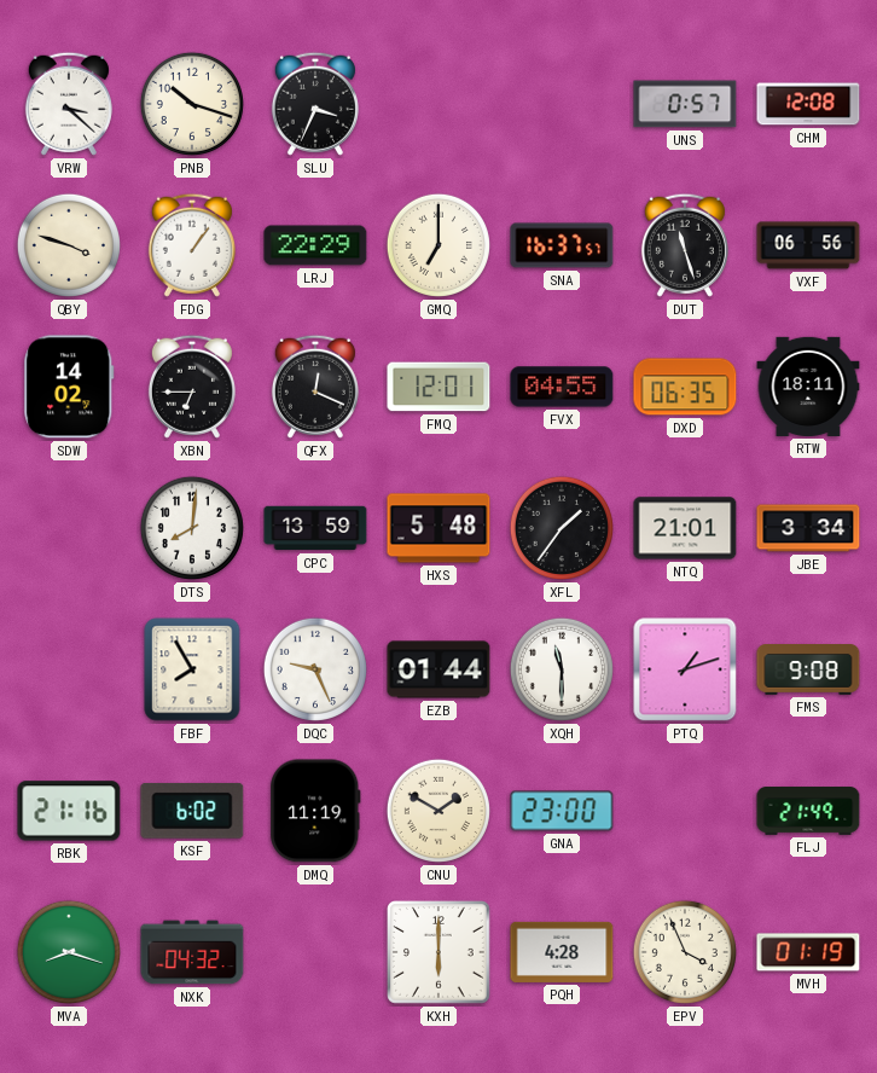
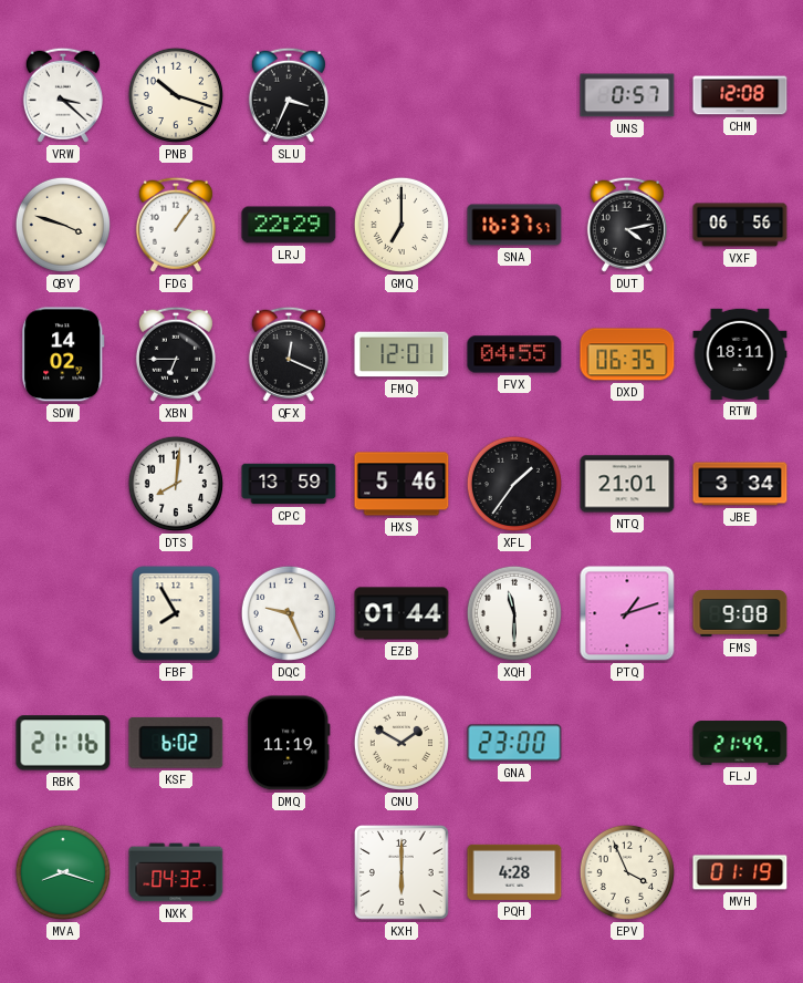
DUT: 11:27 -> 4:13 (627, 225)
HXS: 5:48 -> 5:46 (401, 484)
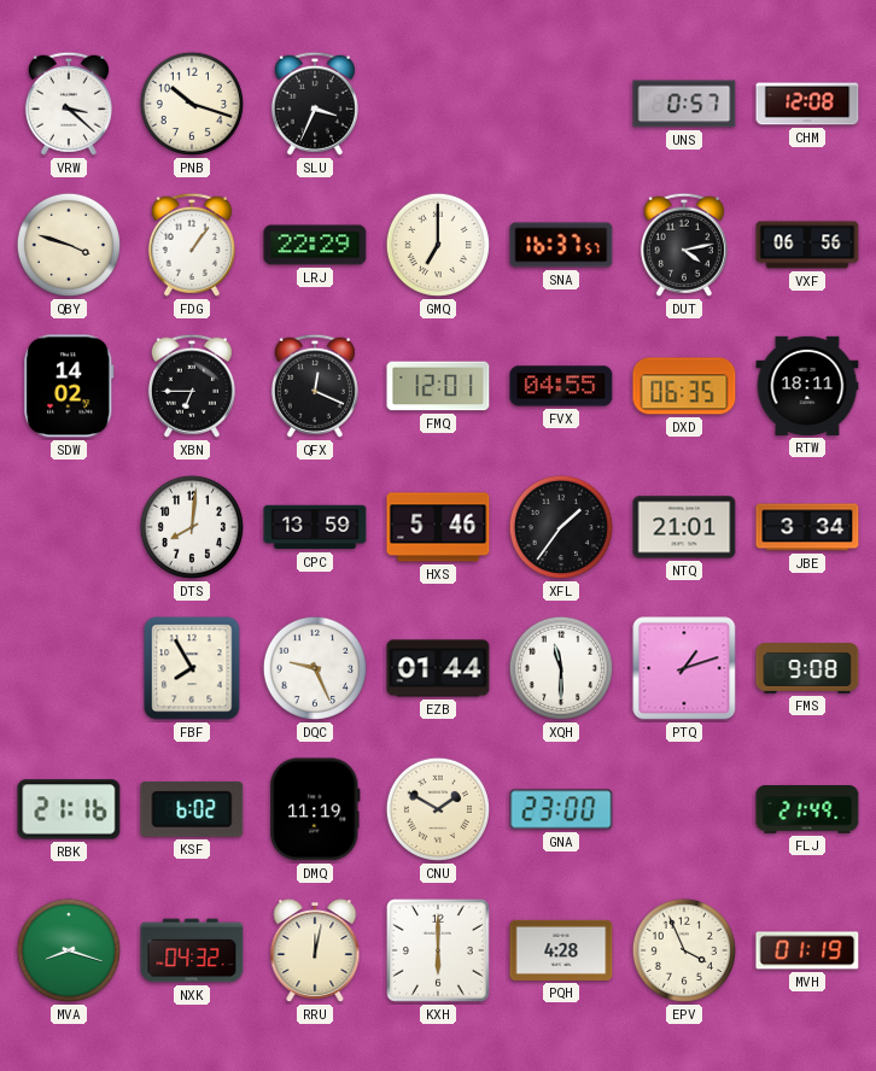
RRU: none -> 12:02 (315, 952)
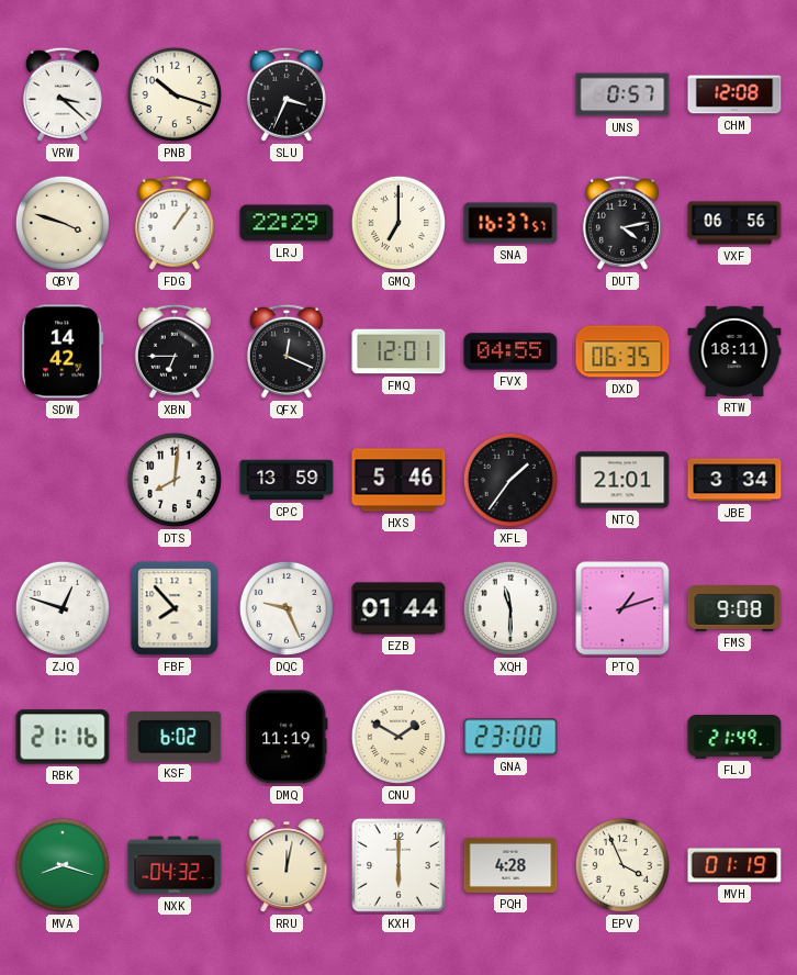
SDW: 14:02 -> 14:42 (63, 351)
ZJQ: none -> 12:48 (63, 608)
FBF: 7:55 -> 7:53 (175, 608)
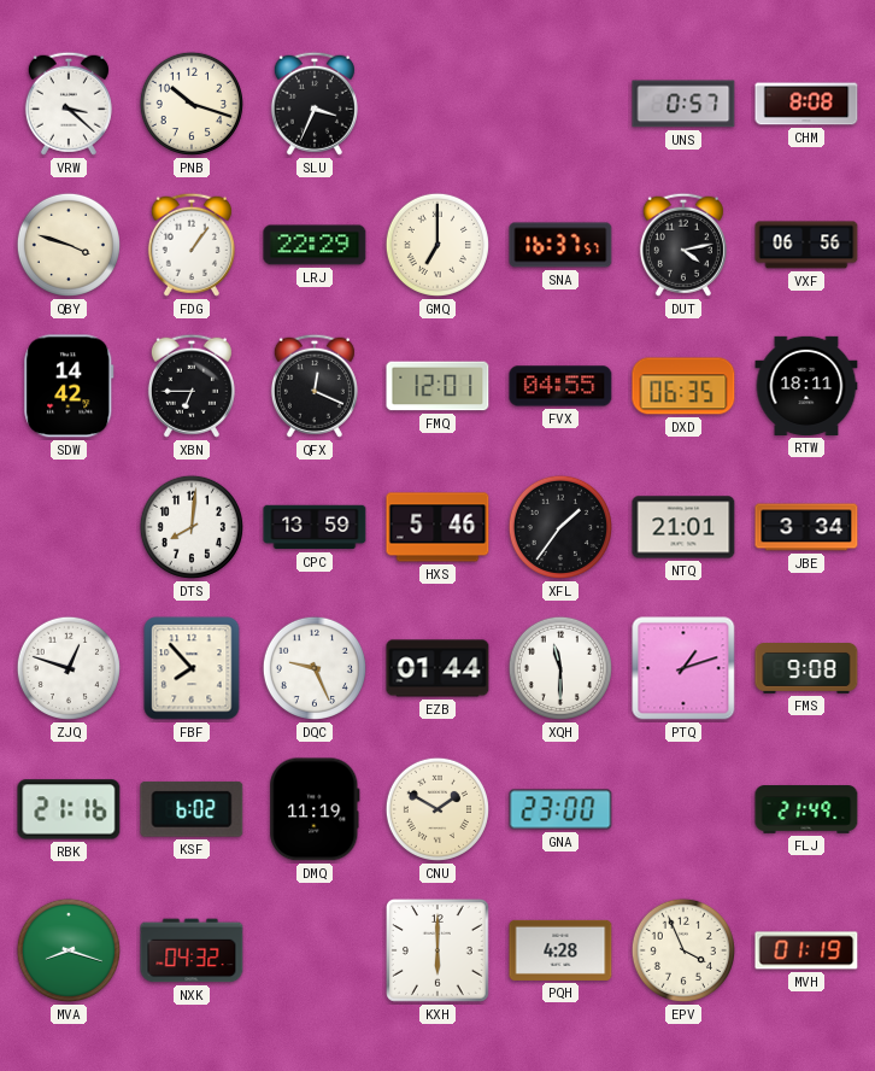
CHM: 12:08 -> 8:08 (806, 104)
RRU: 12:02 -> none (287, 866)
